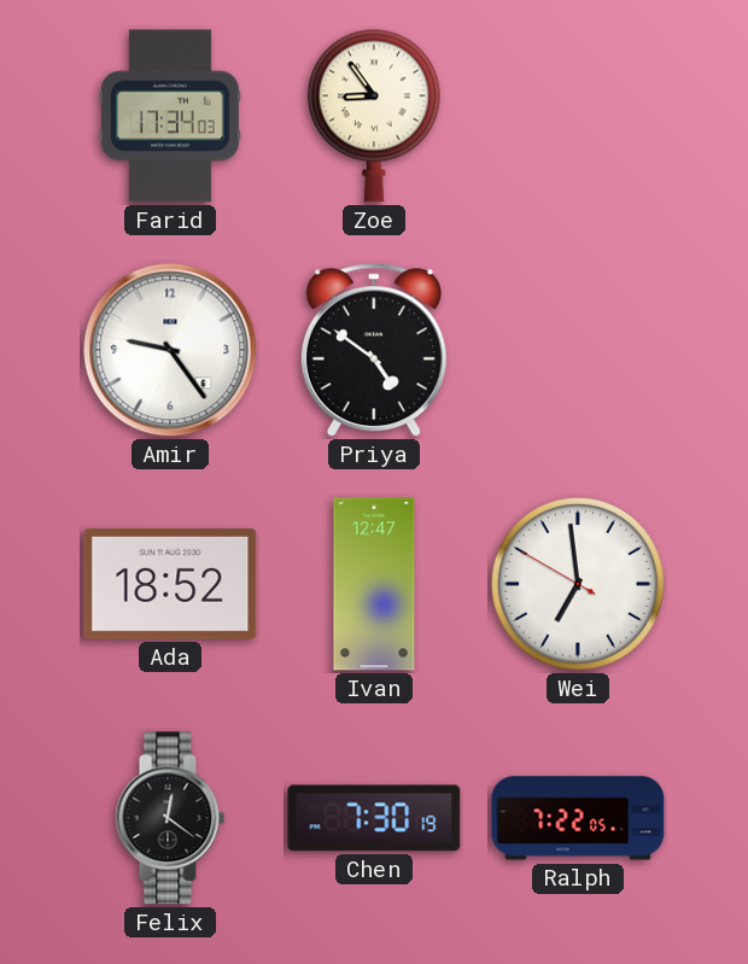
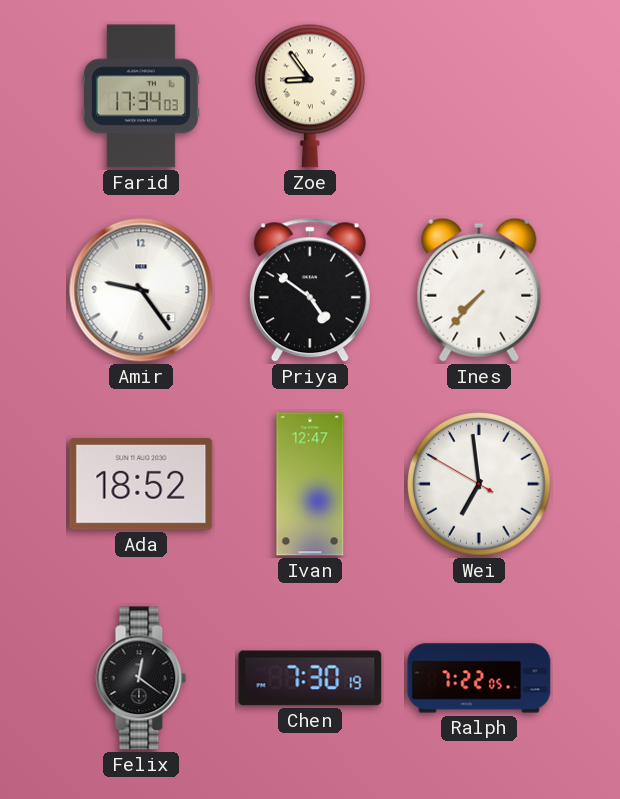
Ines: none -> 7:37 (479, 290)
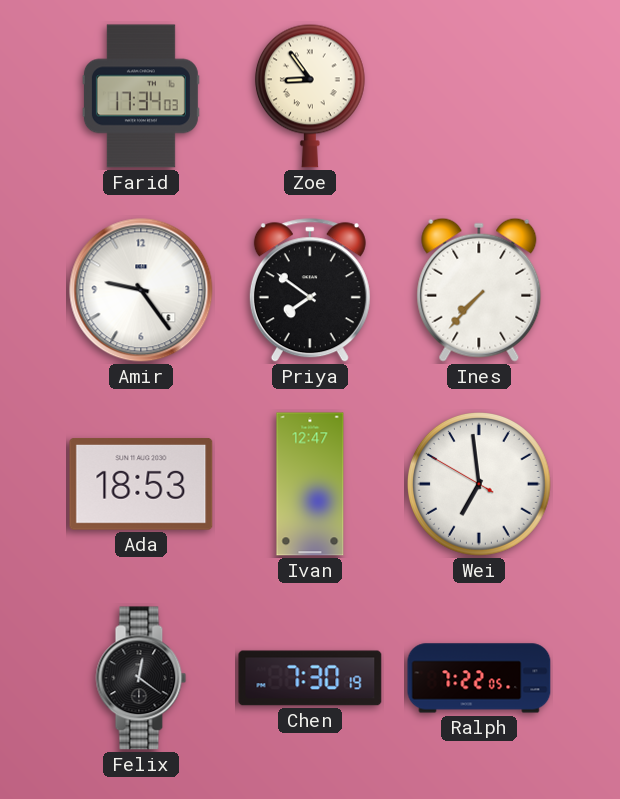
Priya: 4:51 -> 7:51 (310, 291)
Ada: 18:52 -> 18:53 (141, 485)
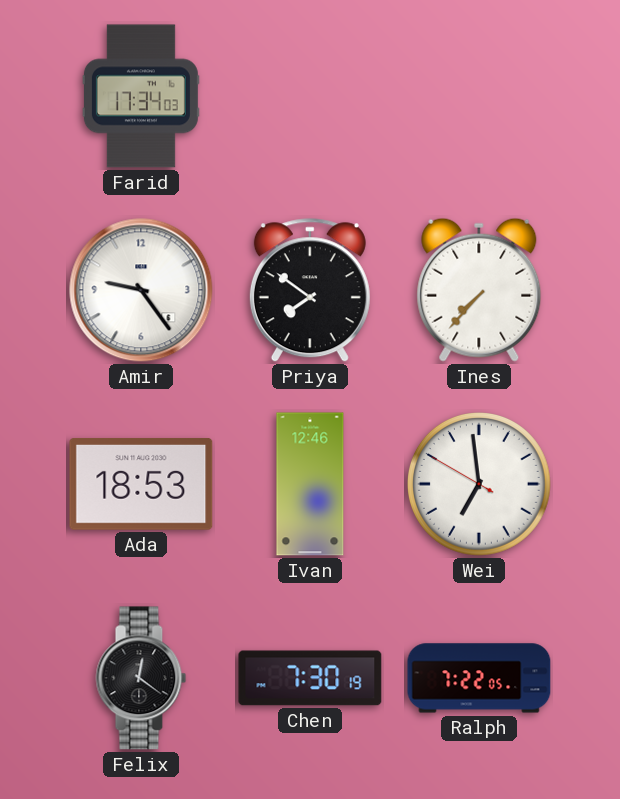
Zoe: 8:54 -> none (310, 96)
Ivan: 12:47 -> 12:46 (310, 484)
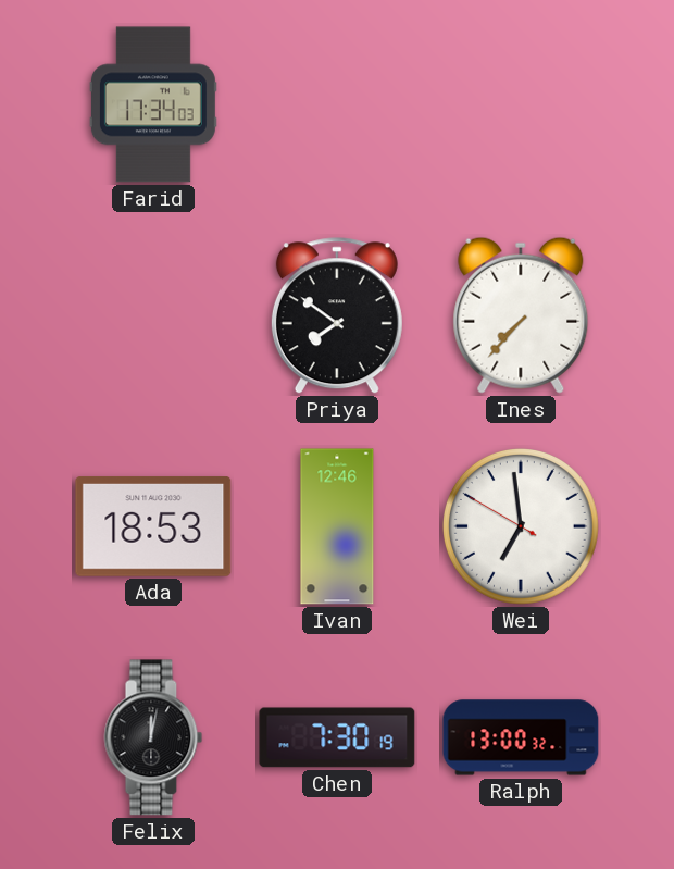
Amir: 9:24 -> none (141, 290)
Felix: 12:21 -> 12:02 (153, 737)
Ralph: 7:22 -> 13:00 (521, 737)
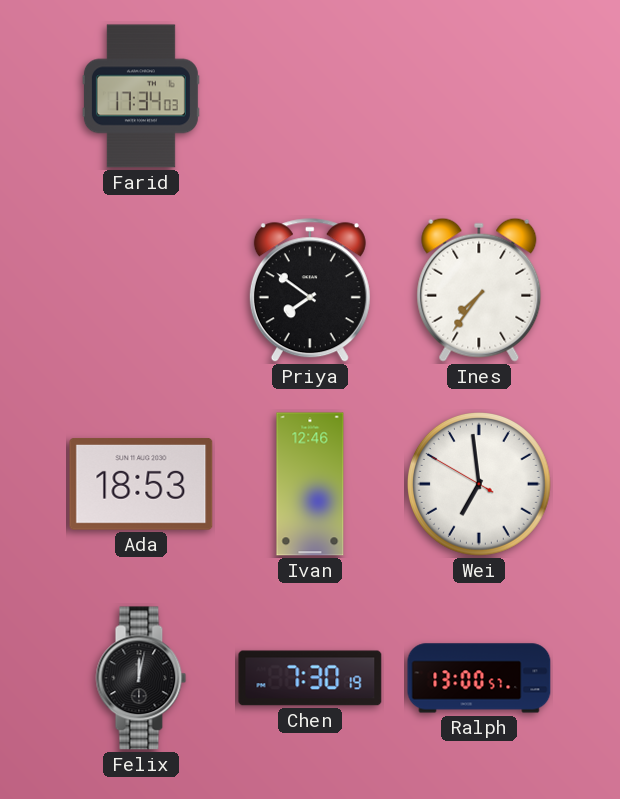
Ines: 7:37 -> 7:36 (479, 290)
Ralph: 13:00:32 -> 13:00:57 (479, 678)
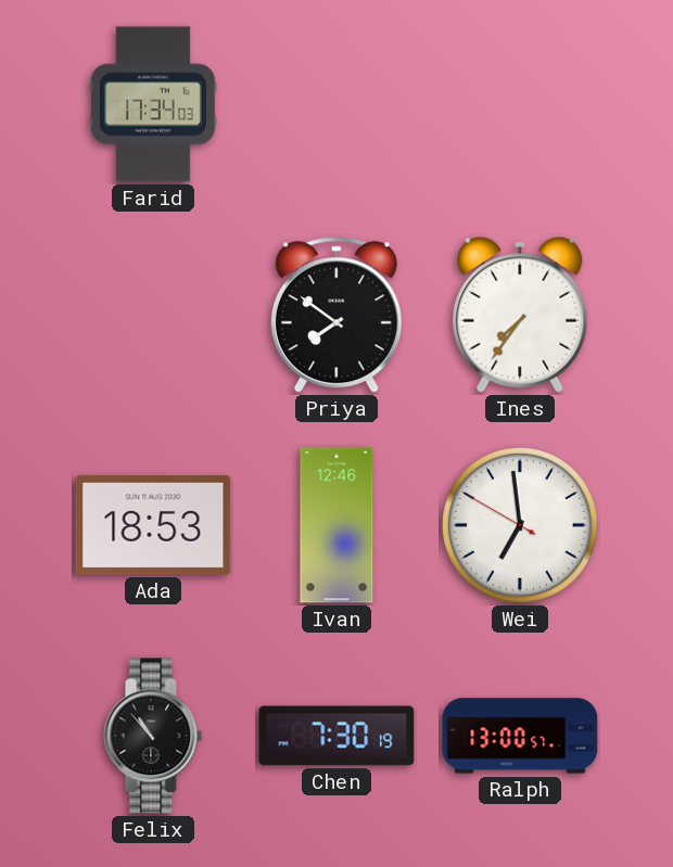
Felix: 12:02 -> 10:53 (153, 736)
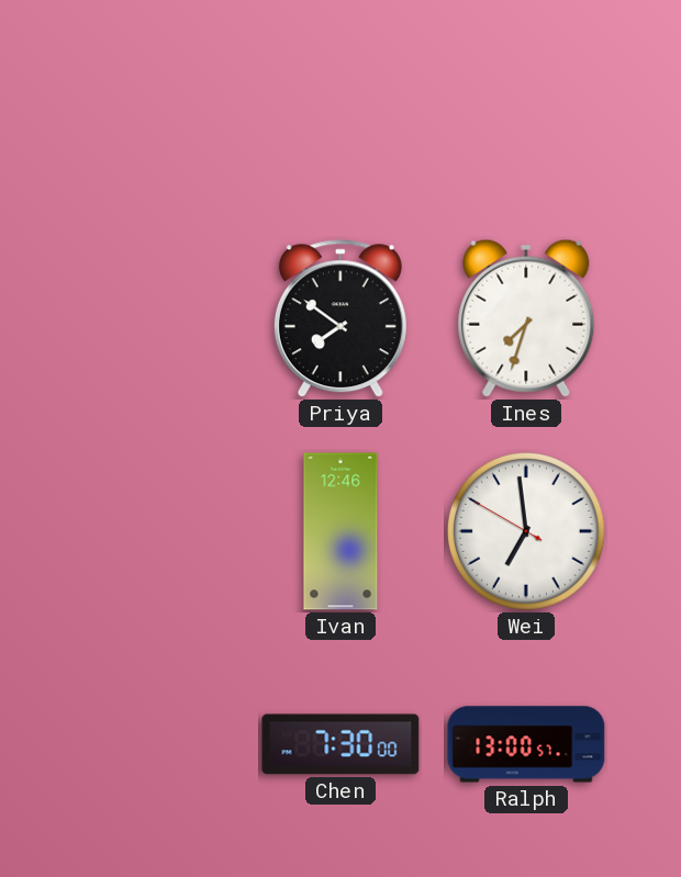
Farid: 17:34 -> none (153, 104)
Ines: 7:36 -> 7:33 (526, 318)
Ada: 18:53 -> none (153, 526)
Felix: 10:53 -> none (153, 736)
Chen: 7:30:19 -> 7:30:00 (340, 744)
